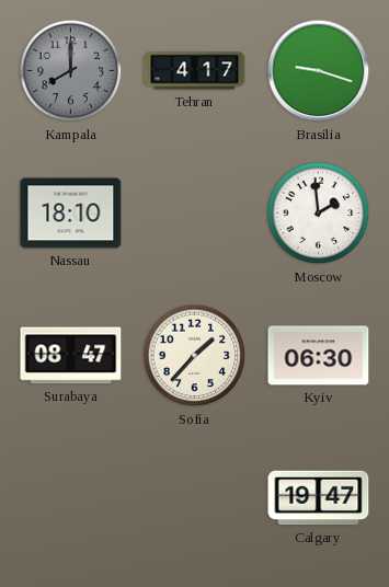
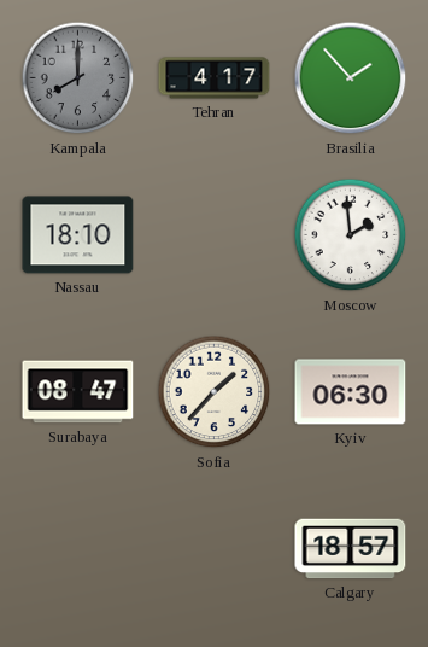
Brasilia: 9:18 -> 1:53 (351, 78)
Calgary: 19:47 -> 18:57 (351, 549)
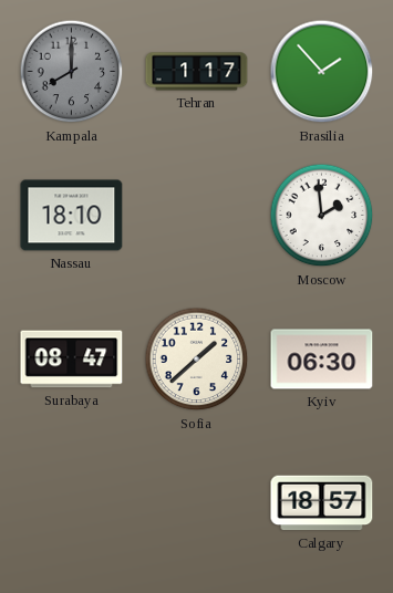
Tehran: 4:17 -> 1:17 (197, 72)
Sofia: 1:37 -> 1:38 (197, 360)
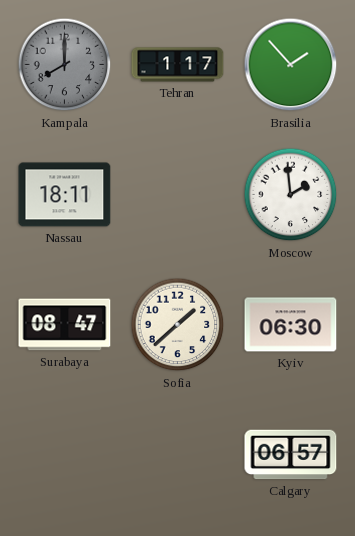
Nassau: 18:10 -> 18:11 (65, 195)
Calgary: 18:57 -> 06:57 (291, 455)
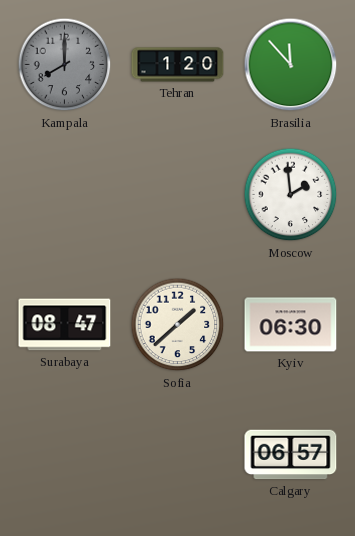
Tehran: 1:17 -> 1:20 (178, 65)
Brasilia: 1:53 -> 11:53 (291, 65)
Nassau: 18:11 -> none (65, 195)
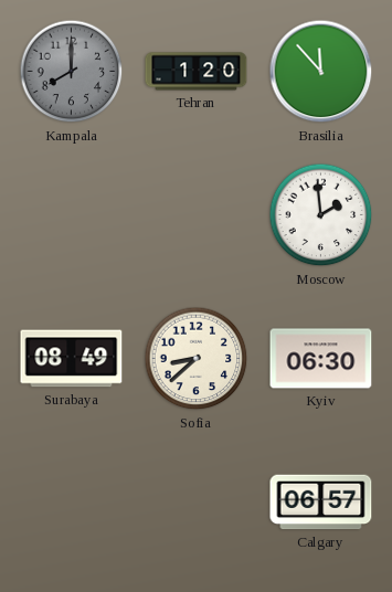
Surabaya: 08:47 -> 08:49 (72, 359)
Sofia: 1:38 -> 8:38 (197, 359)
